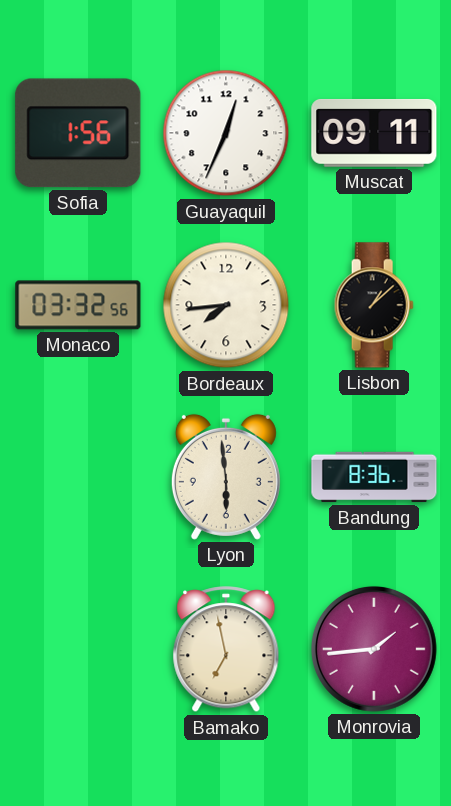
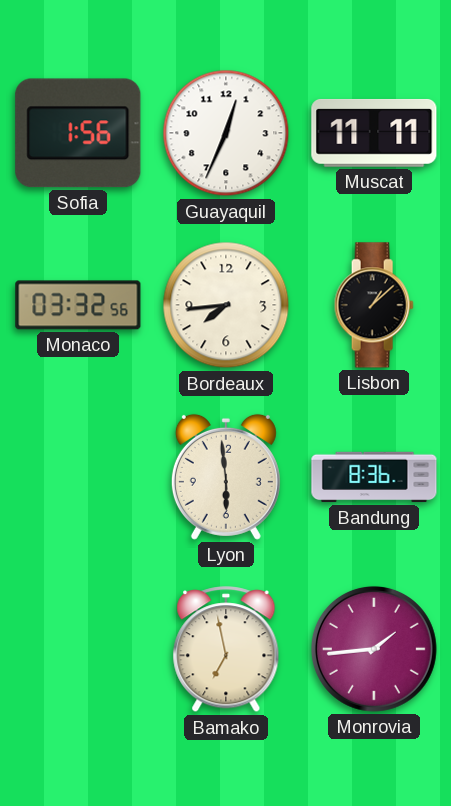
Muscat: 09:11 -> 11:11 (374, 133)
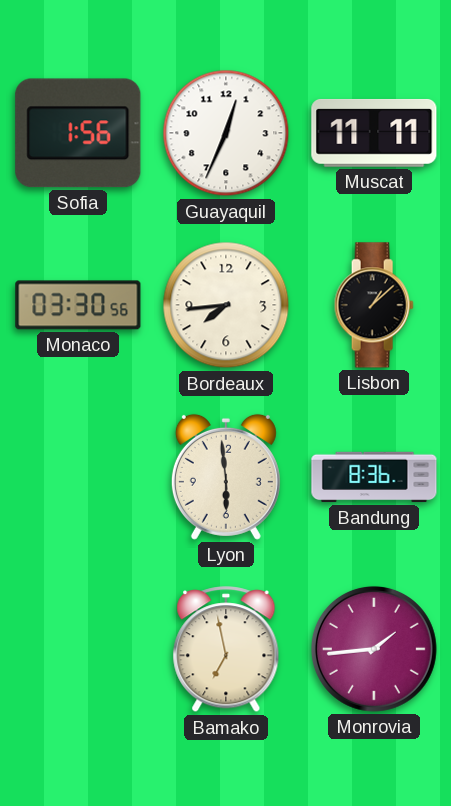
Monaco: 03:32 -> 03:30 (78, 305)
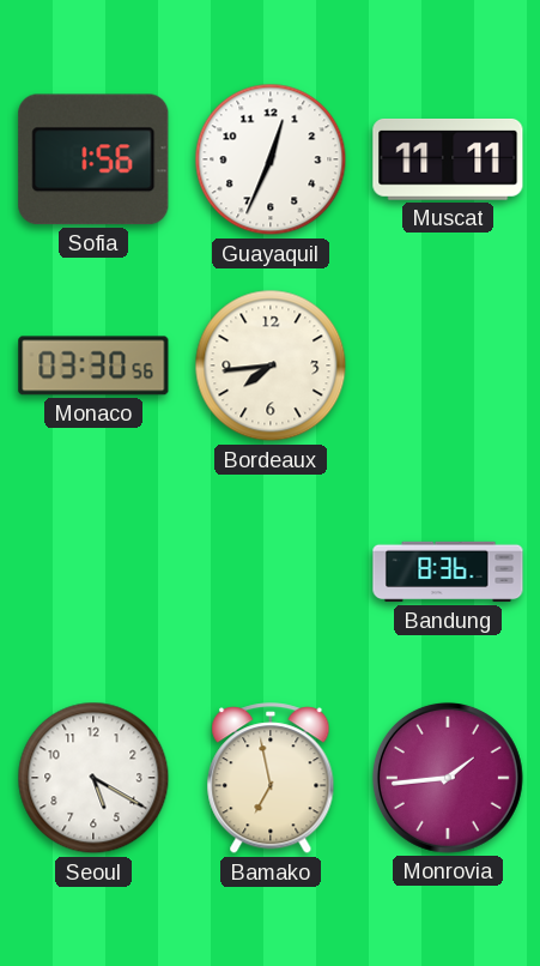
Lisbon: 1:08 -> none (374, 305)
Lyon: 5:59 -> none (226, 477)
Seoul: none -> 5:20 (93, 778)
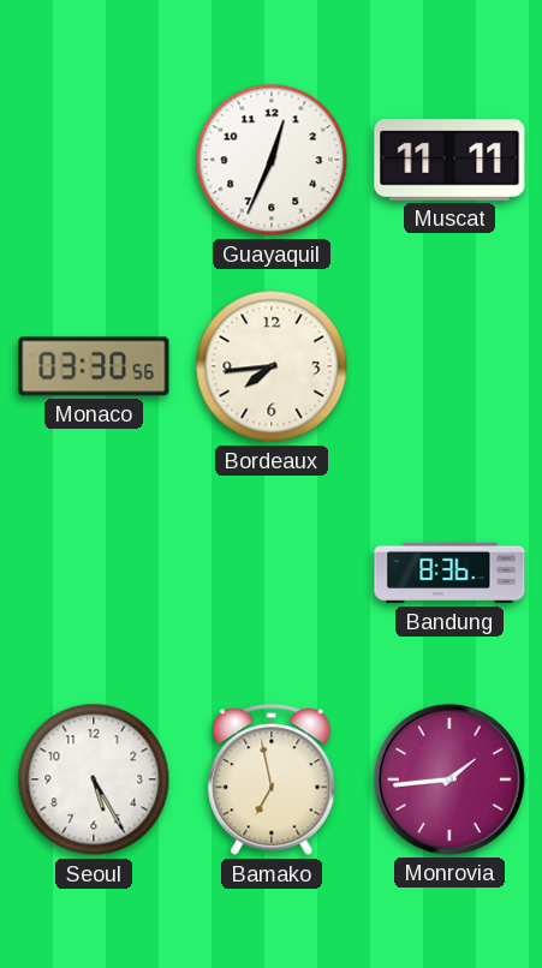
Sofia: 1:56 -> none (93, 159)
Seoul: 5:20 -> 5:25 (94, 779)
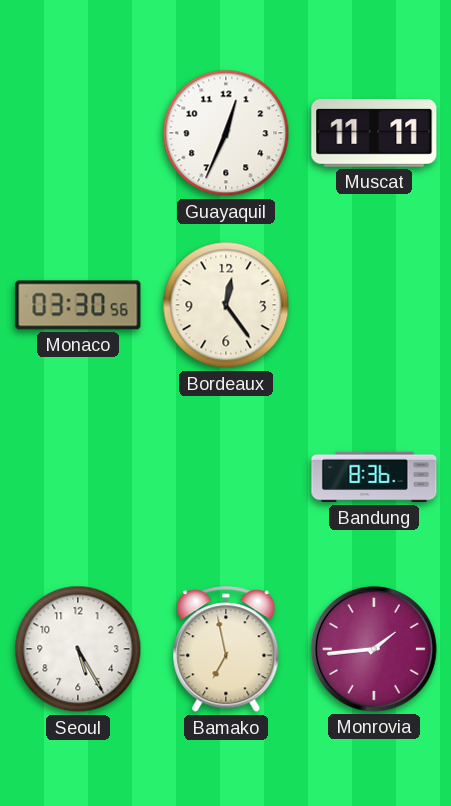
Bordeaux: 7:44 -> 12:24 (226, 305)
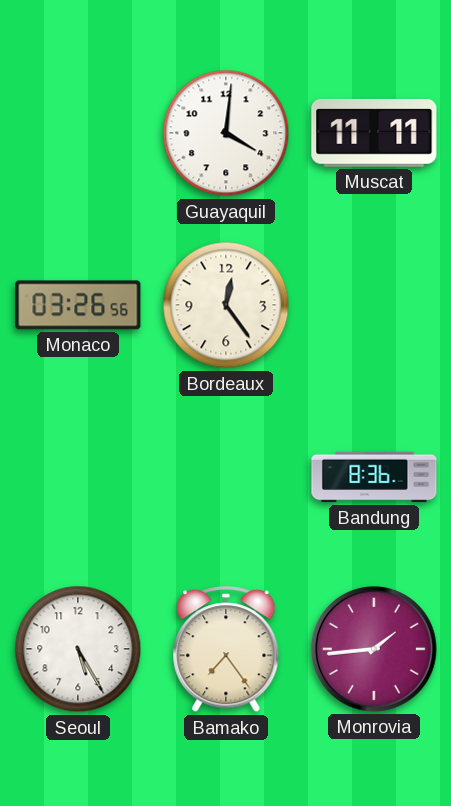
Guayaquil: 12:34 -> 4:01 (226, 133)
Monaco: 03:30 -> 03:26 (78, 305)
Bamako: 6:58 -> 7:24 (226, 650)
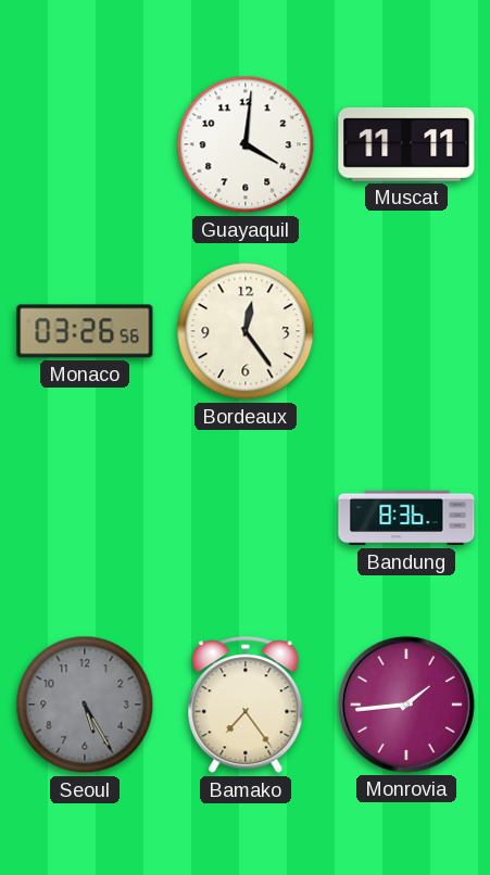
Seoul dial: white -> grey (85, 705)
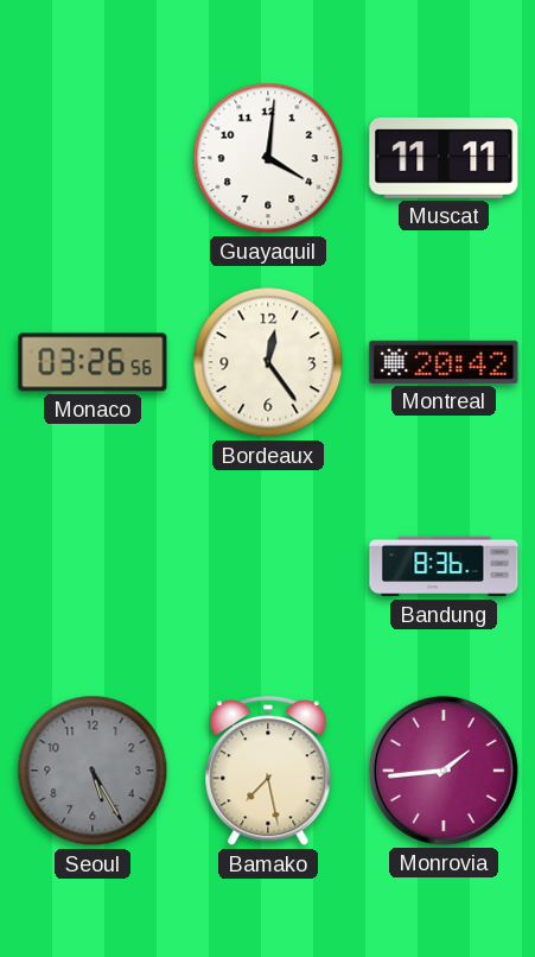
Montreal: none -> 20:42 (444, 362)
Bamako: 7:24 -> 7:28 (268, 772)
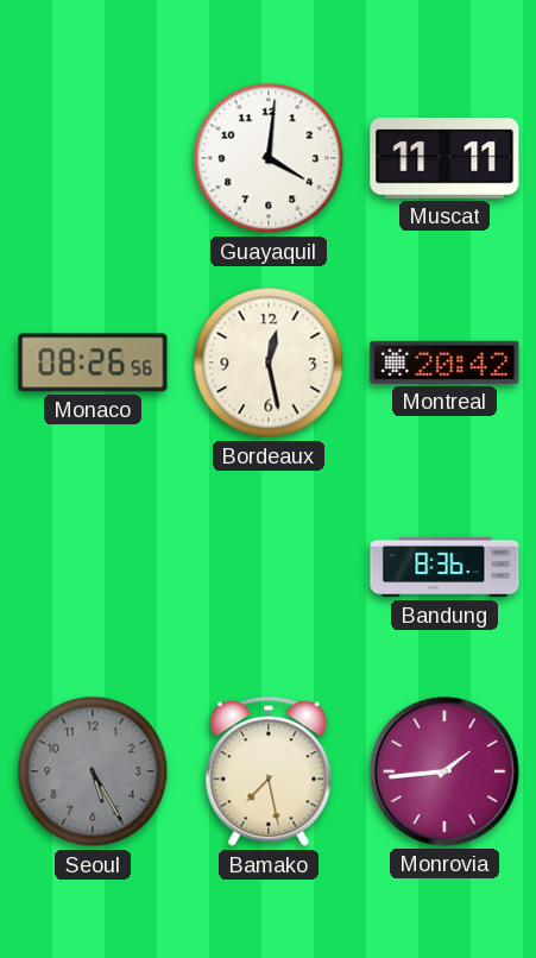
Monaco: 03:26 -> 08:26 (93, 363)
Bordeaux: 12:24 -> 12:28 (269, 363)
